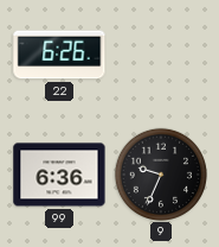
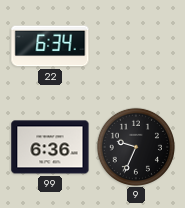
22: 6:26 -> 6:34 (50, 46)
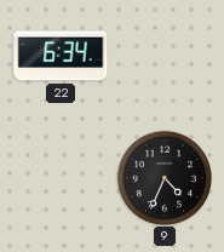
99: 6:36 -> none (50, 147)
9: 9:34 -> 4:34 (165, 178)
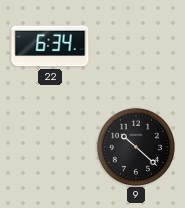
9: 4:34 -> 10:22 (136, 147)
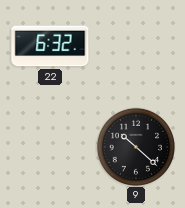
22: 6:34 -> 6:32 (50, 46)
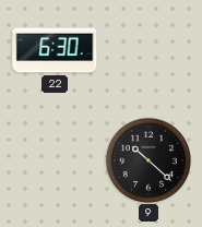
22: 6:32 -> 6:30 (55, 50)
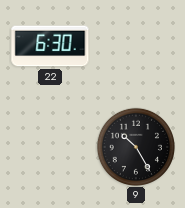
9: 10:22 -> 10:25 (136, 147)
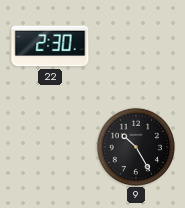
22: 6:30 -> 2:30 (50, 46)
